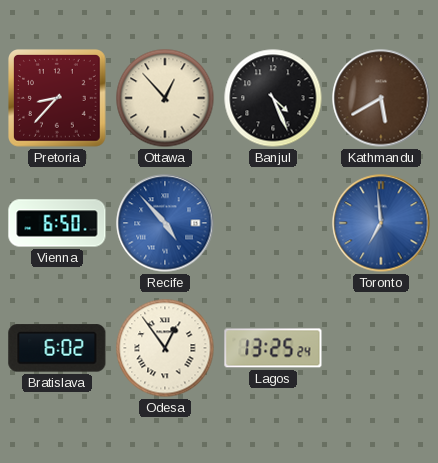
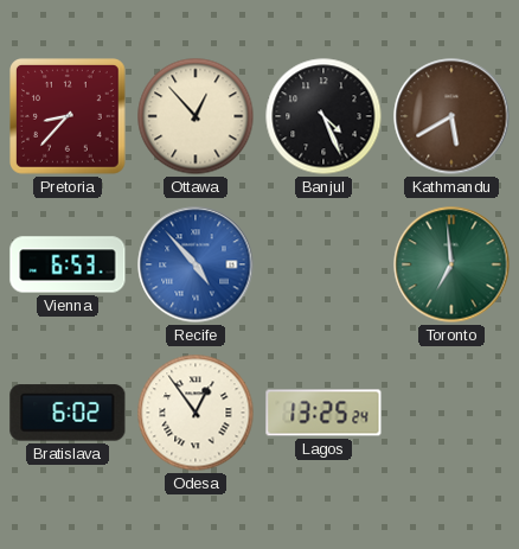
Vienna: 6:50 -> 6:53 (68, 264)
Toronto dial: blue -> green (451, 264)
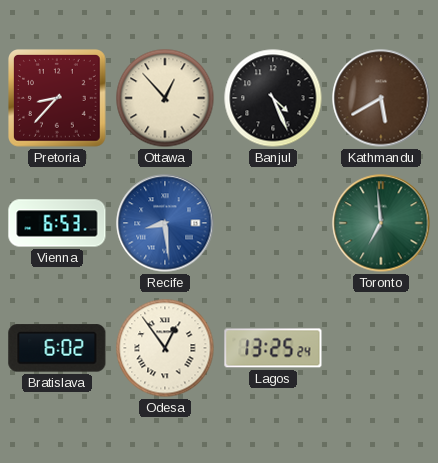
Recife: 4:53 -> 8:29 (165, 223)
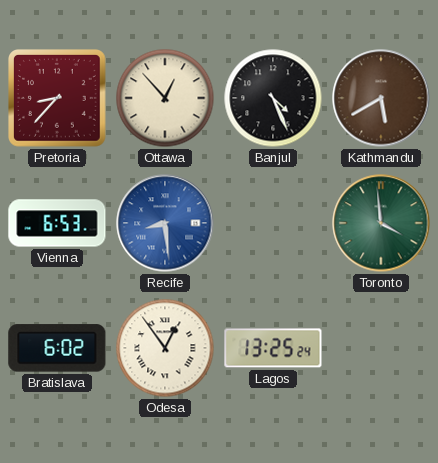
Toronto: 6:59 -> 3:59 (381, 223)
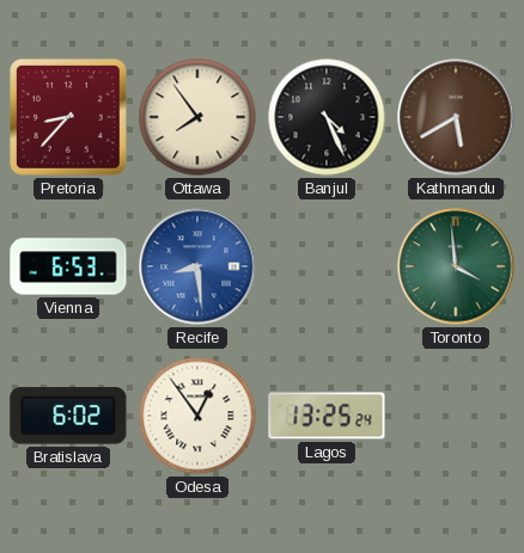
Ottawa: 12:53 -> 7:54 (197, 117)
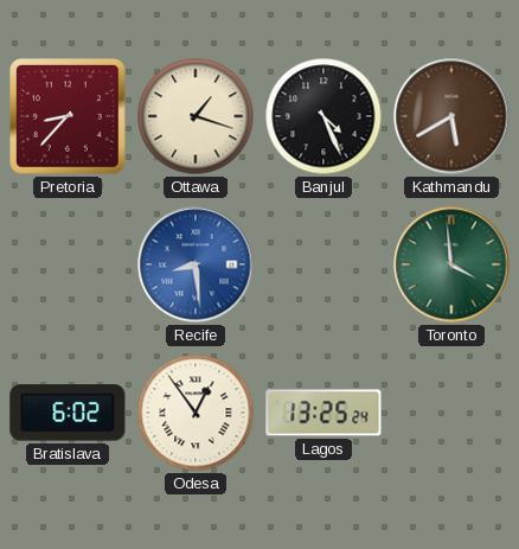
Ottawa: 7:54 -> 1:18 (196, 116)
Vienna: 6:53 -> none (68, 266)
